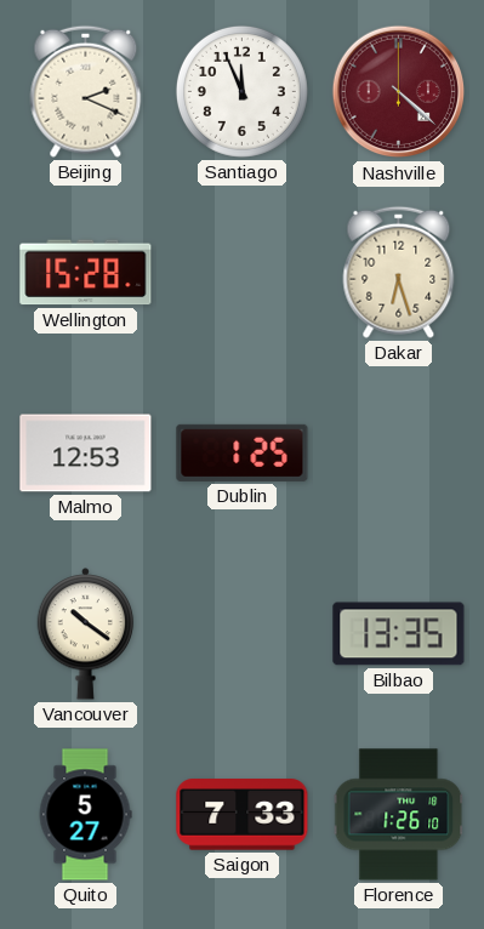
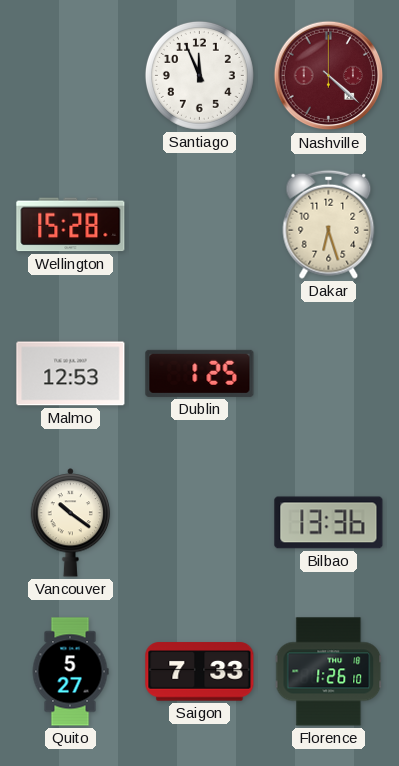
Beijing: 2:19 -> none (86, 91)
Bilbao: 13:35 -> 13:36 (329, 523)
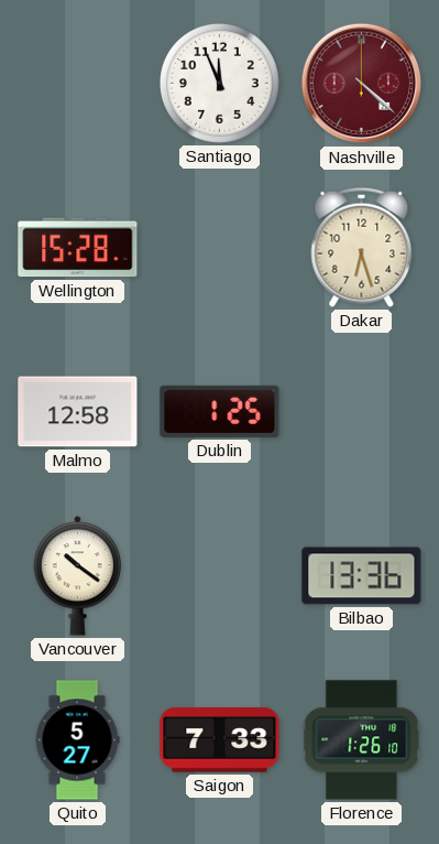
Malmo: 12:53 -> 12:58 (78, 412)
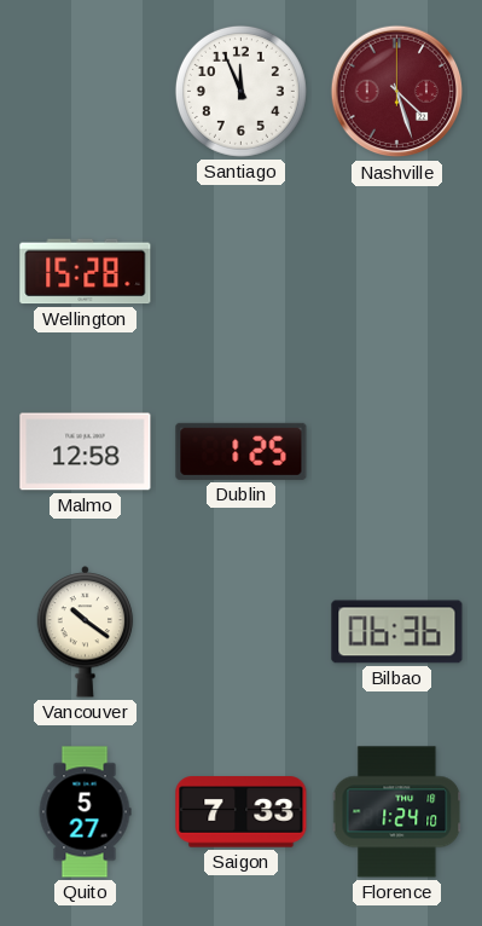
Nashville: 4:22 -> 4:27 (397, 92)
Dakar: 6:27 -> none (362, 247)
Bilbao: 13:36 -> 06:36 (397, 632)
Florence: 1:26 -> 1:24 (397, 812)
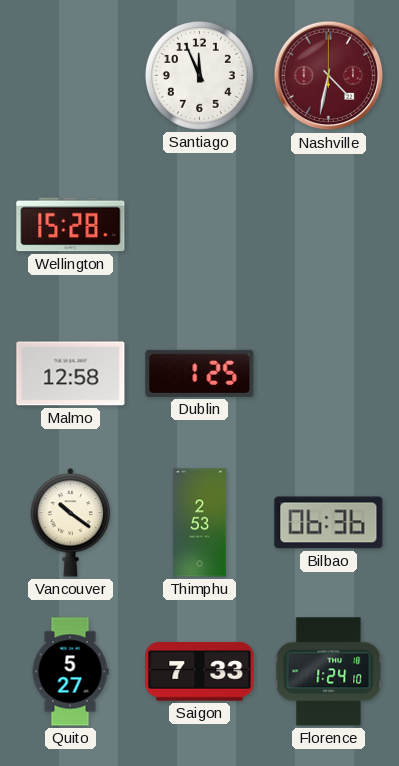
Nashville: 4:27 -> 4:32 (329, 76)
Thimphu: none -> 2:53 (200, 523)
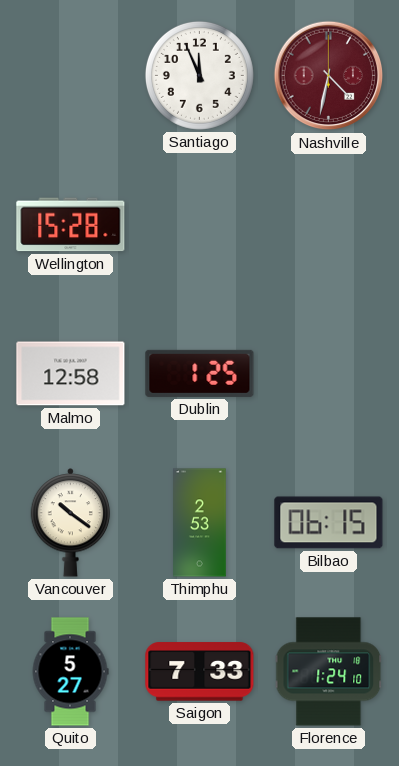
Bilbao: 06:36 -> 06:15 (329, 523)
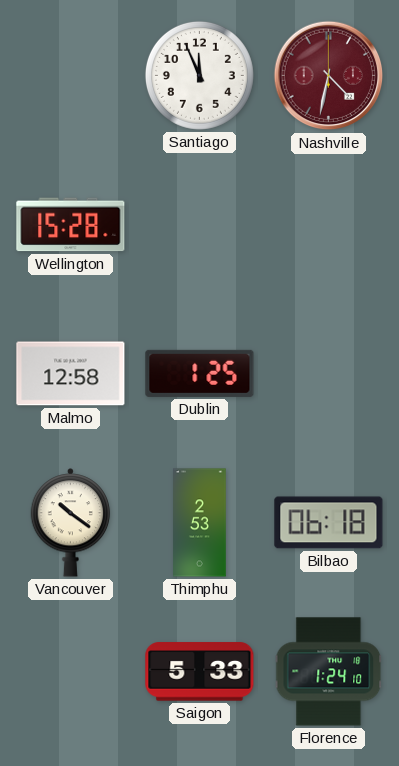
Bilbao: 06:15 -> 06:18 (329, 523)
Quito: 5:27 -> none (70, 672)
Saigon: 7:33 -> 5:33 (200, 672)
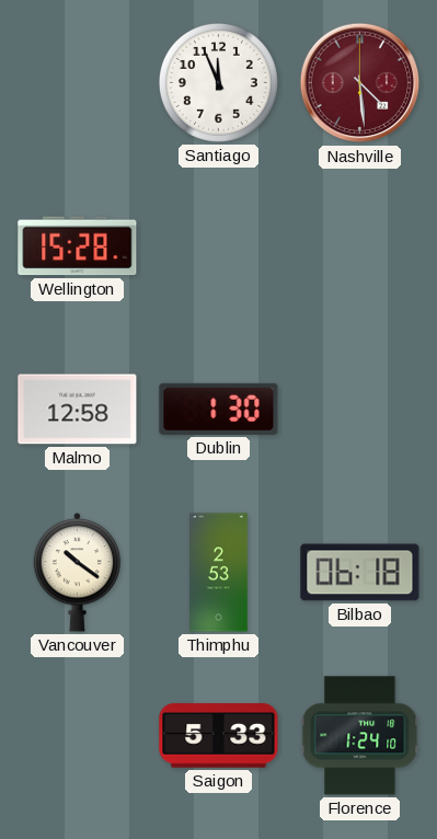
Nashville: 4:32 -> 4:29 (360, 83)
Dublin: 1:25 -> 1:30 (219, 409)
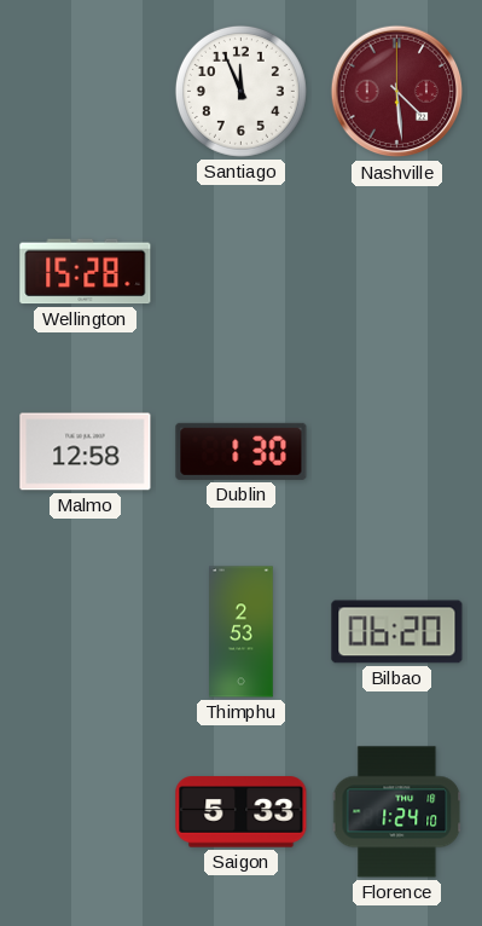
Vancouver: 10:21 -> none (78, 573)
Bilbao: 06:18 -> 06:20 (397, 632)
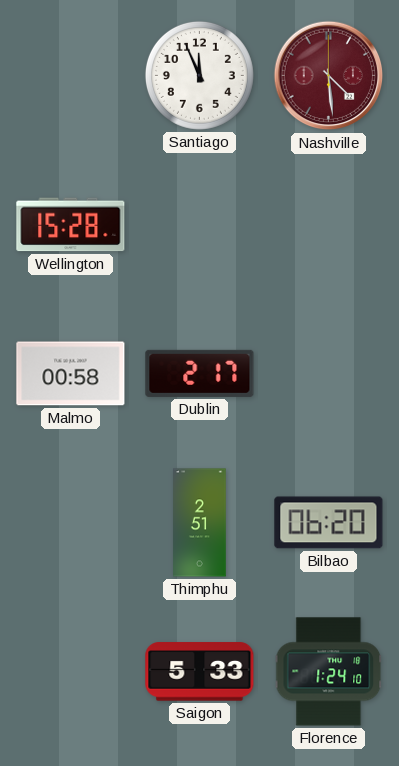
Malmo: 12:58 -> 00:58 (71, 374)
Dublin: 1:30 -> 2:17 (200, 373)
Thimphu: 2:53 -> 2:51 (200, 523)
